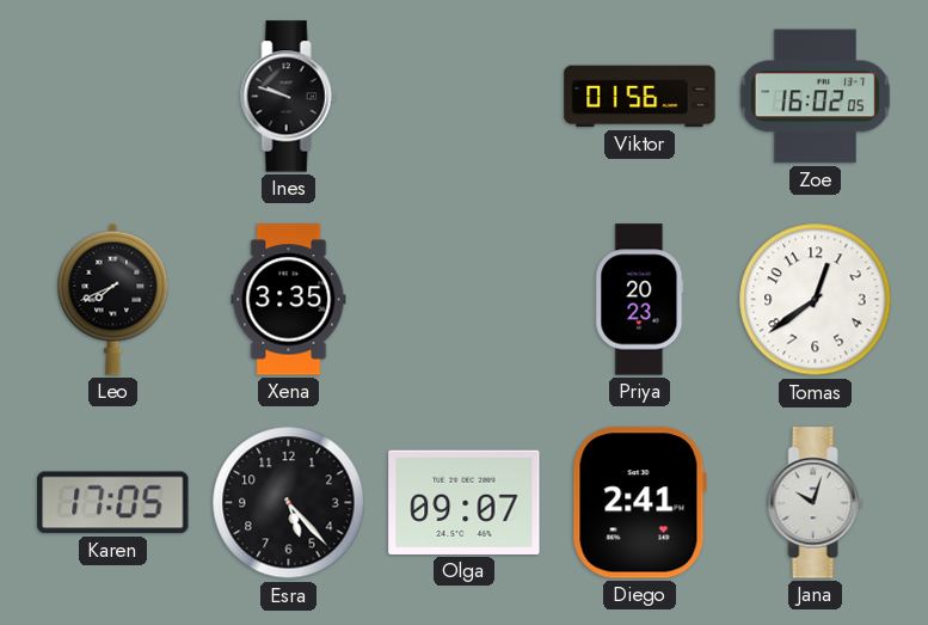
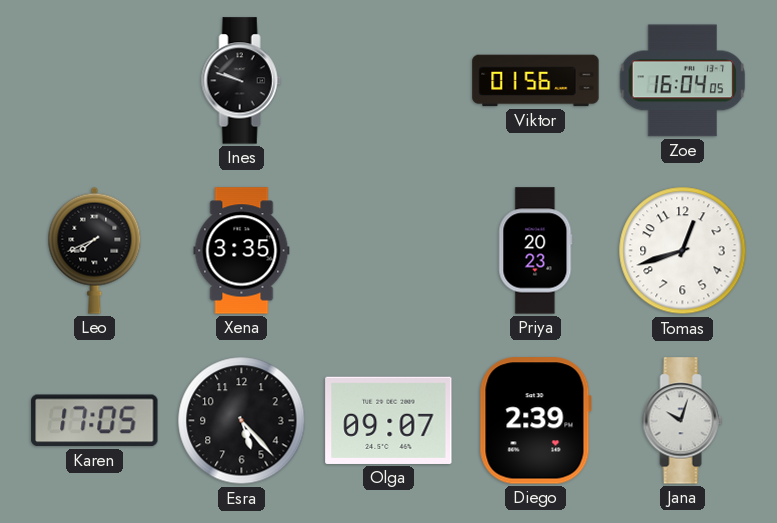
Zoe: 16:02 -> 16:04 (683, 81)
Tomas: 12:39 -> 12:42 (683, 251)
Diego: 2:41 -> 2:39 (535, 421)
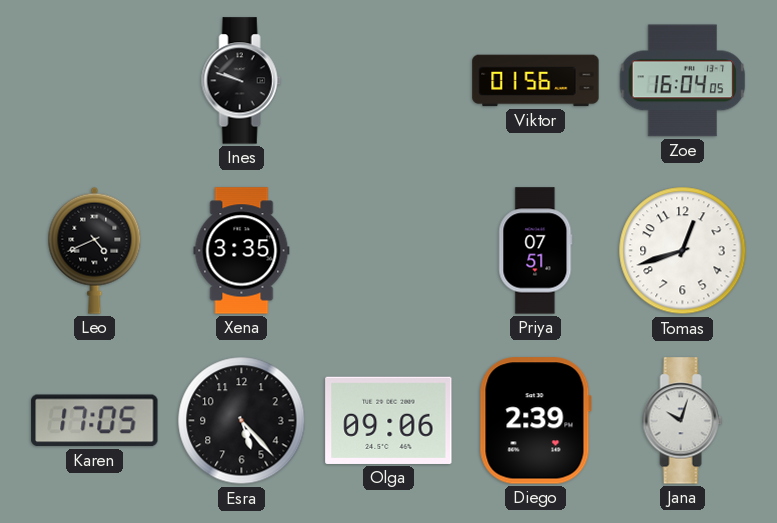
Leo: 7:41 -> 4:41 (95, 250)
Priya: 20:23 -> 07:51 (536, 251)
Olga: 09:07 -> 09:06 (389, 420)
